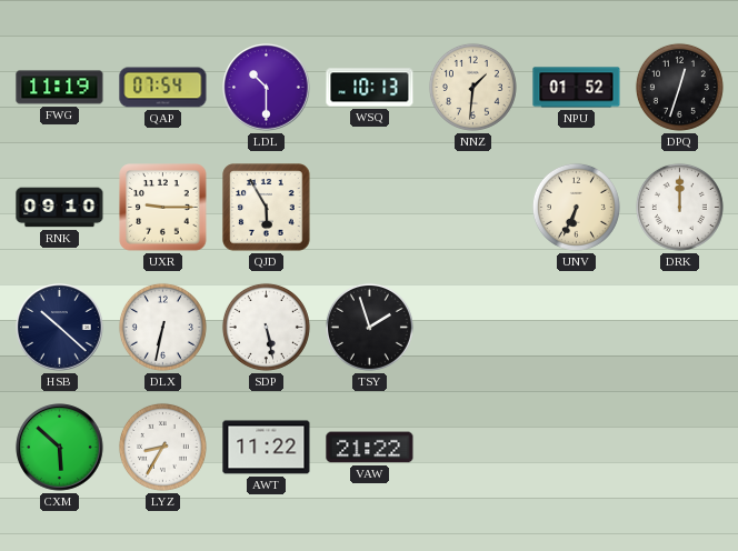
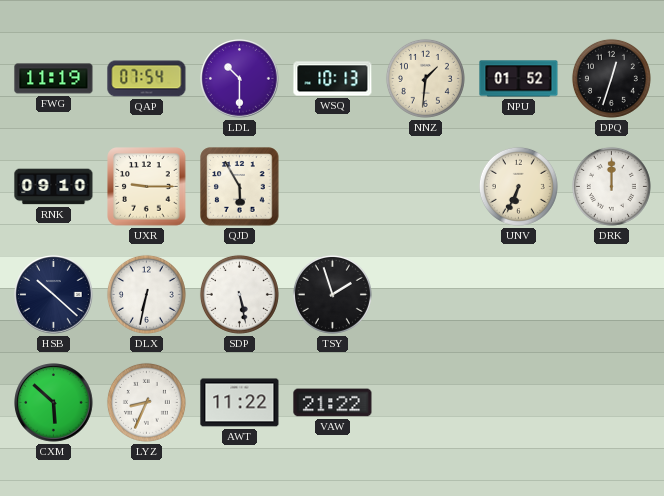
LYZ: 8:35 -> 8:34 (146, 402)
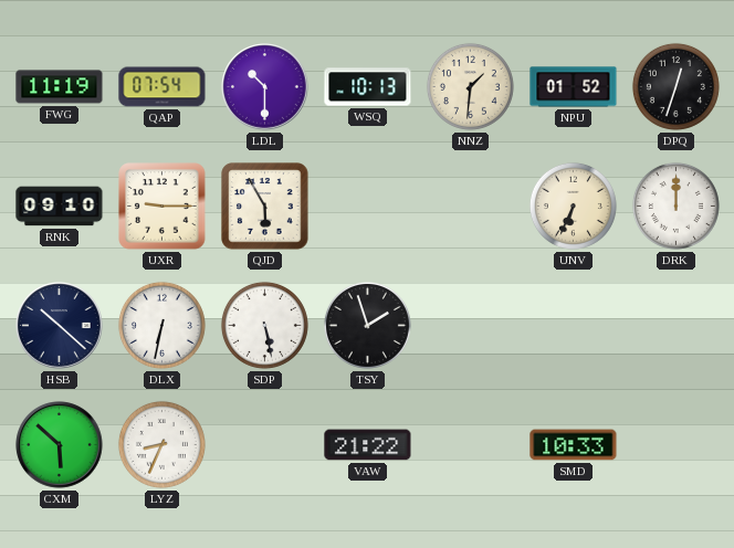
AWT: 11:22 -> none (240, 403)
SMD: none -> 10:33 (574, 445)
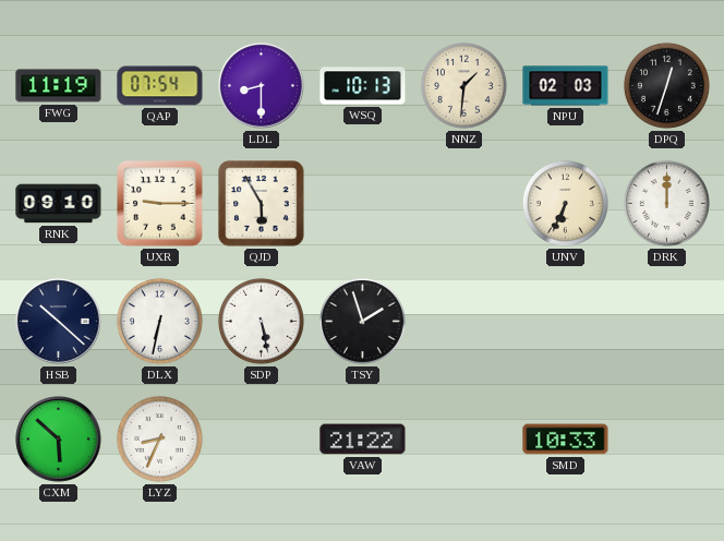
LDL: 10:30 -> 8:30 (262, 86)
NPU: 01:52 -> 02:03 (566, 86)
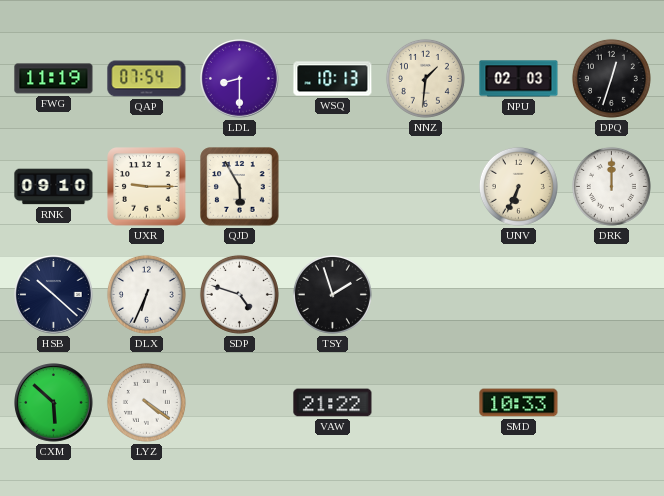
DLX: 6:32 -> 6:34 (146, 294)
SDP: 5:28 -> 4:48 (239, 294)
LYZ: 8:34 -> 4:21 (146, 402)
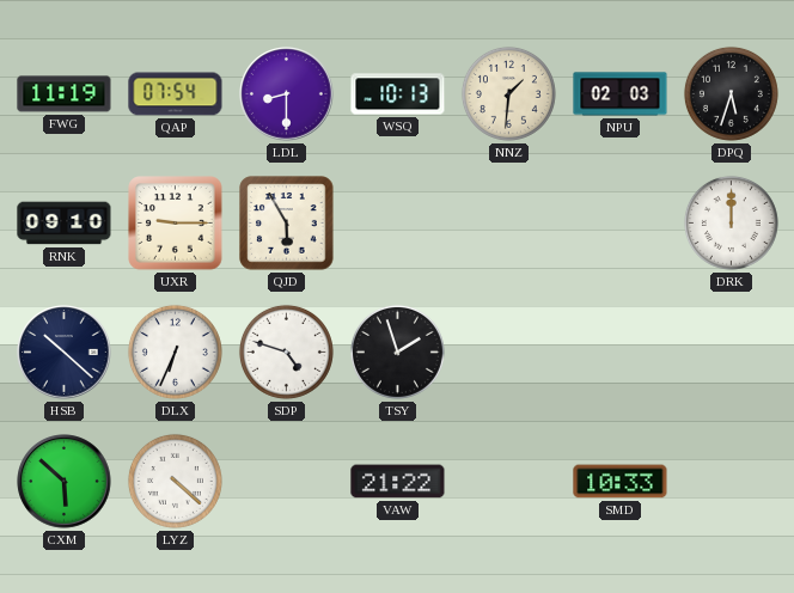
DPQ: 12:33 -> 5:33 (731, 93)
UNV: 6:34 -> none (518, 186)
LYZ: 4:21 -> 4:22 (175, 481)
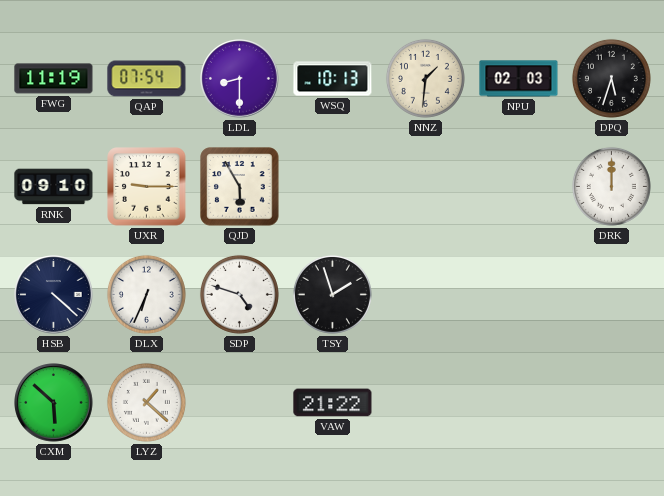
HSB: 10:22 -> 4:22 (54, 295)
LYZ: 4:22 -> 1:22 (146, 402)
SMD: 10:33 -> none (621, 482)
